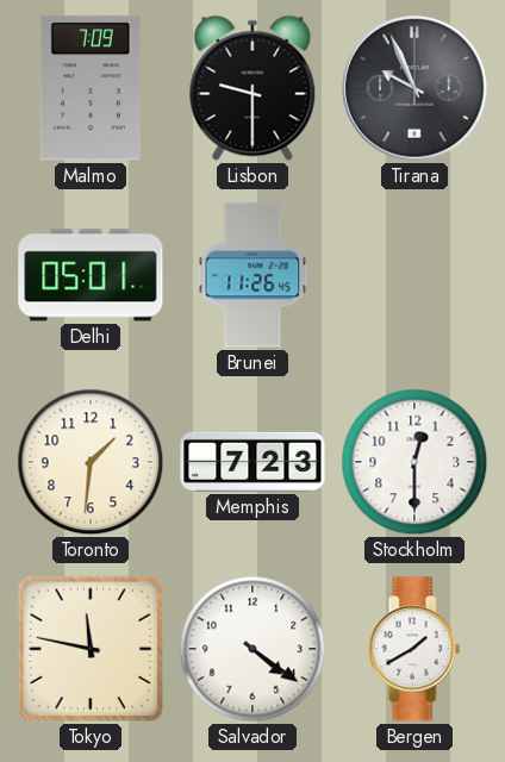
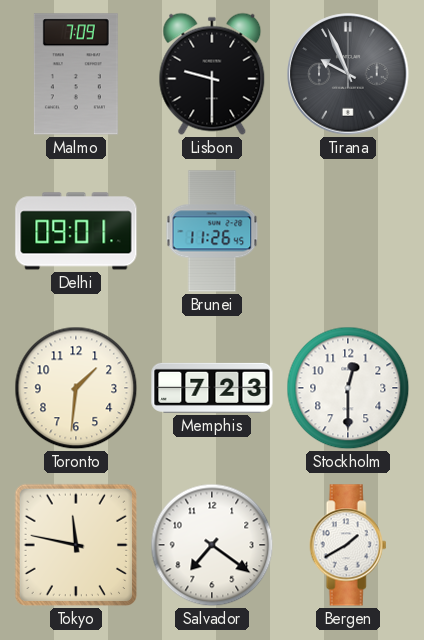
Delhi: 05:01 -> 09:01 (76, 231)
Salvador: 4:21 -> 7:21 (212, 545)
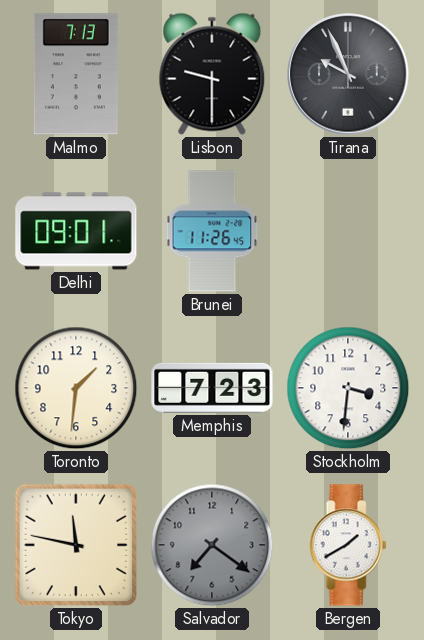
Malmo: 7:09 -> 7:13 (76, 74)
Stockholm: 12:30 -> 3:31 (348, 388)
Salvador dial: white -> grey (212, 545)
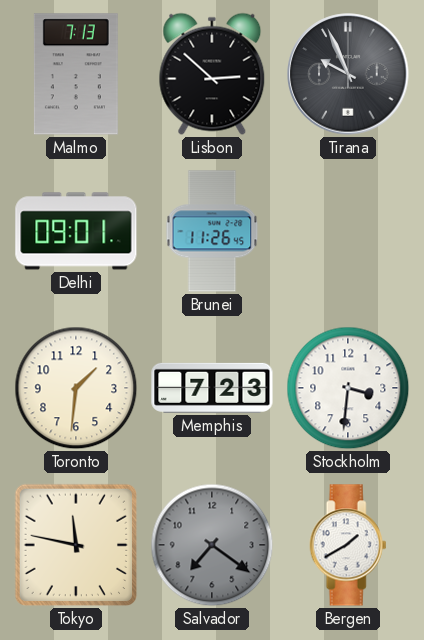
Lisbon: 9:30 -> 2:52 (212, 74)
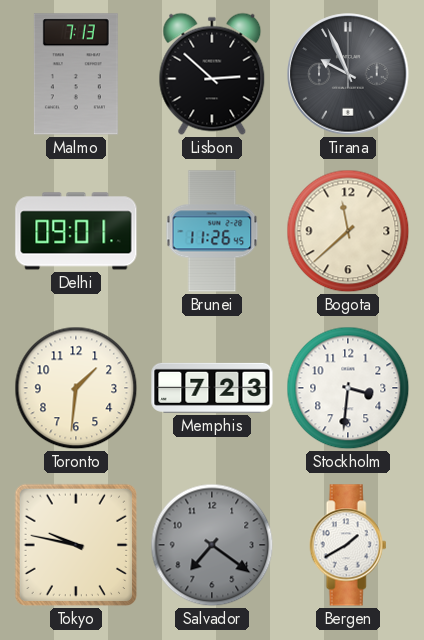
Bogota: none -> 11:38 (348, 231)
Tokyo: 11:47 -> 9:47 (76, 545)
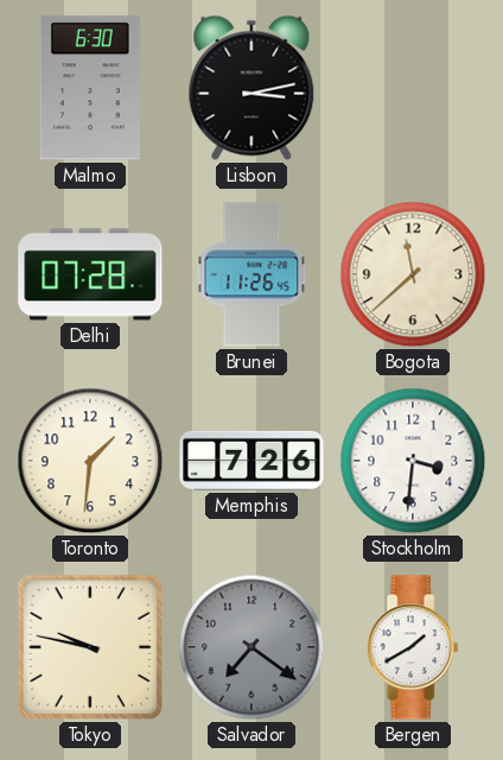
Malmo: 7:13 -> 6:30 (90, 88)
Lisbon: 2:52 -> 3:13 (251, 88)
Tirana: 9:56 -> none (348, 74)
Delhi: 09:01 -> 07:28 (90, 274)
Memphis: 7:23 -> 7:26 (251, 461)
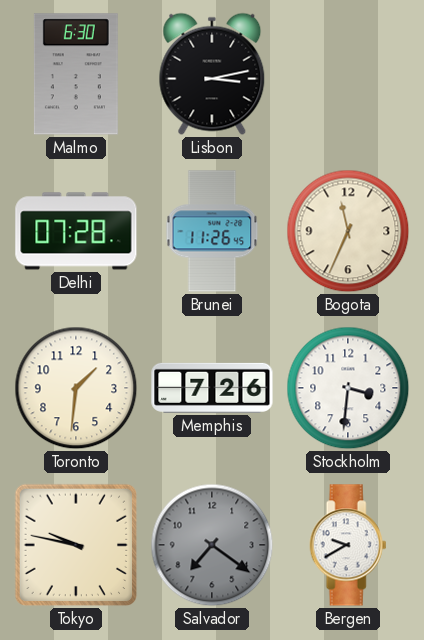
Bogota: 11:38 -> 11:34 (348, 231)
Bergen: 1:40 -> 9:40 (348, 545)
